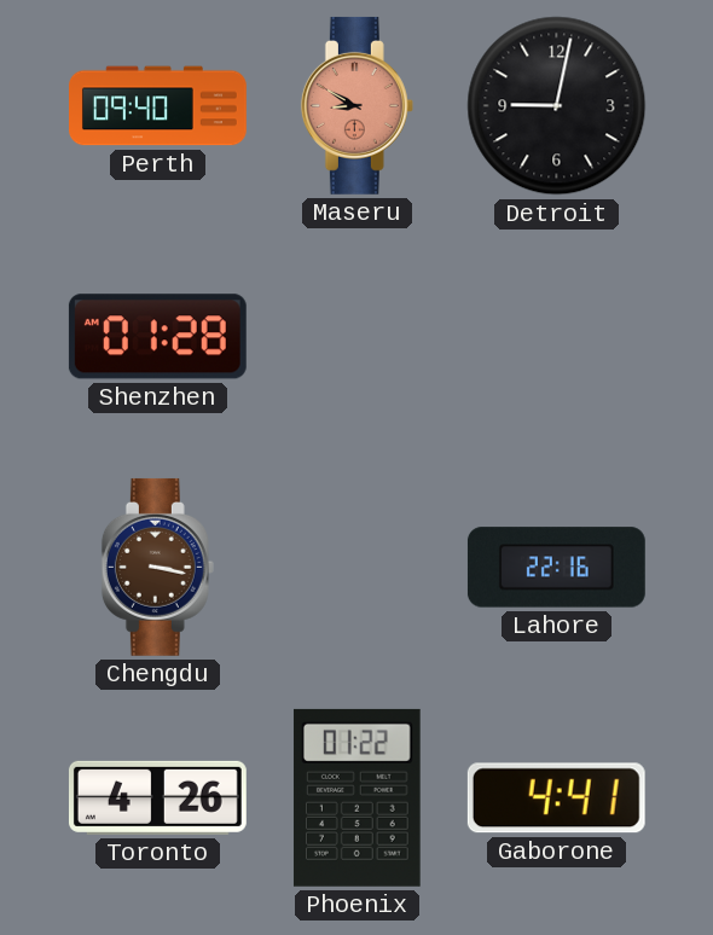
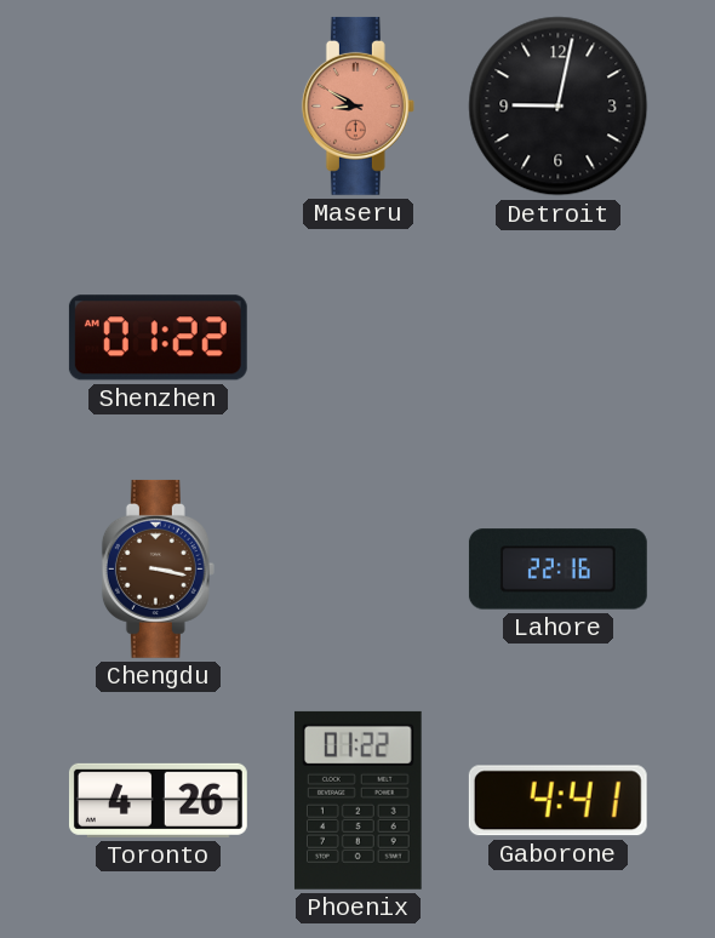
Perth: 09:40 -> none (158, 106)
Shenzhen: 01:28 -> 01:22 (158, 338)
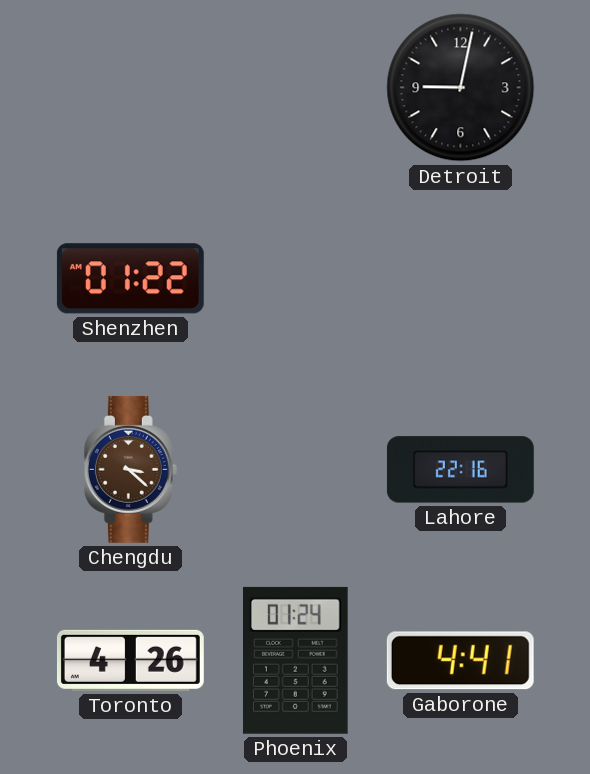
Maseru: 8:50 -> none (358, 105)
Chengdu: 3:17 -> 3:22 (130, 469)
Phoenix: 01:22 -> 01:24 (295, 660)
